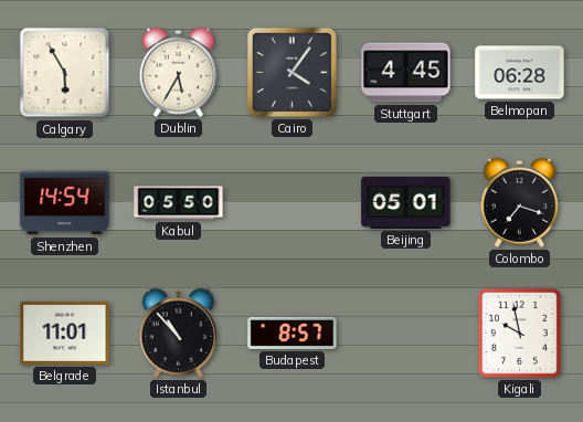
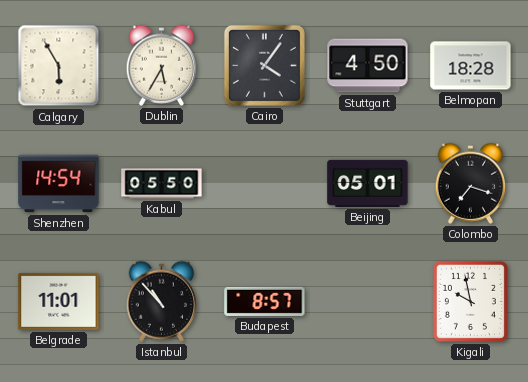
Stuttgart: 4:45 -> 4:50 (368, 66)
Belmopan: 06:28 -> 18:28 (471, 66)
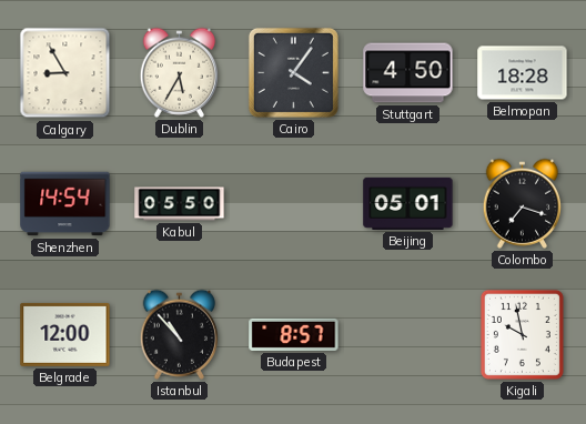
Calgary: 5:55 -> 8:55 (65, 73)
Belgrade: 11:01 -> 12:00 (65, 334)
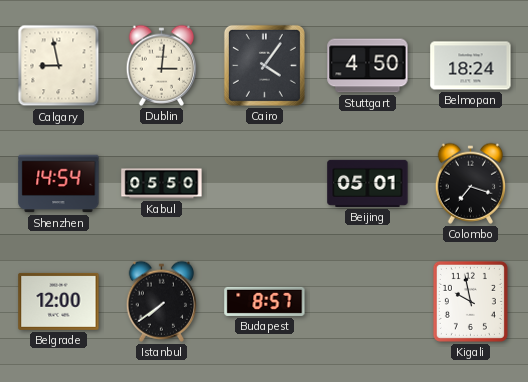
Calgary: 8:55 -> 8:58 (59, 66)
Dublin: 5:35 -> 3:01 (162, 65)
Belmopan: 18:28 -> 18:24 (471, 66)
Istanbul: 10:53 -> 7:39 (162, 301)
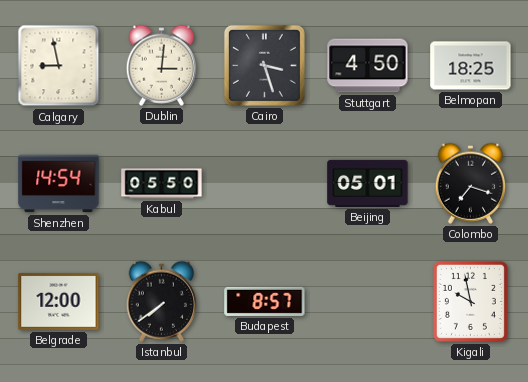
Cairo: 4:06 -> 3:27 (264, 65)
Belmopan: 18:24 -> 18:25 (471, 66)
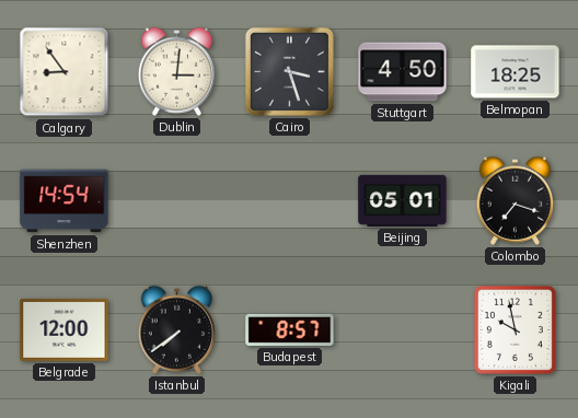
Calgary: 8:58 -> 8:54 (65, 72)
Kabul: 05:50 -> none (162, 184)
